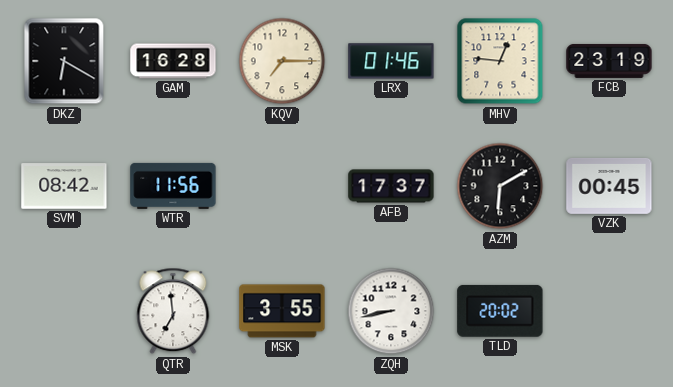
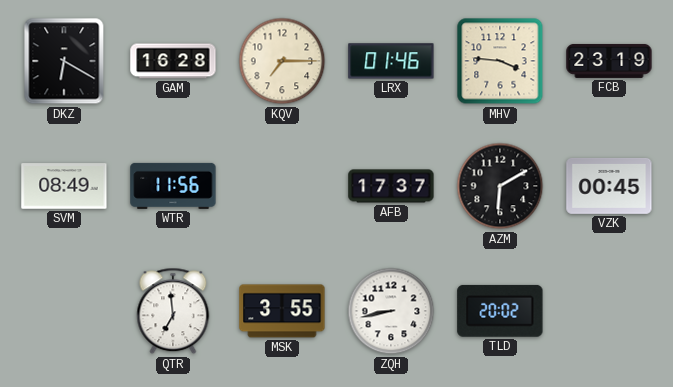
MHV: 12:46 -> 3:46 (500, 61)
SVM: 08:42 -> 08:49 (64, 186)
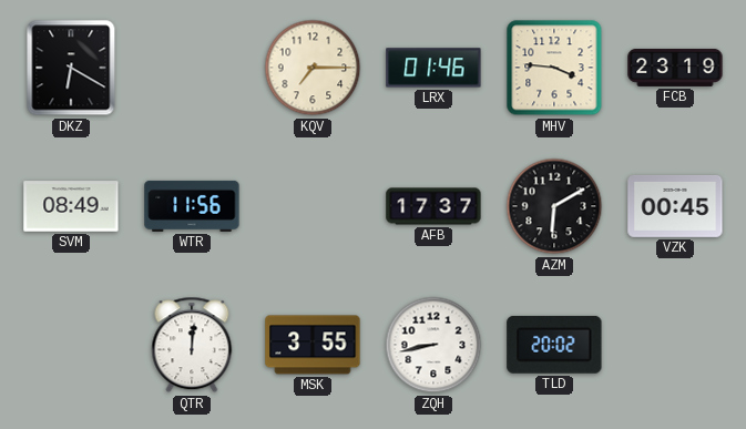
GAM: 16:28 -> none (173, 61)
QTR: 6:59 -> 12:01 (192, 345)
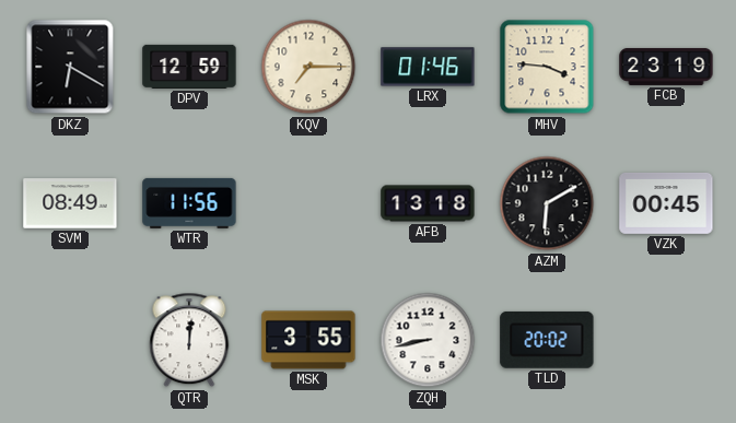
DPV: none -> 12:59 (189, 67)
AFB: 17:37 -> 13:18 (428, 203)
